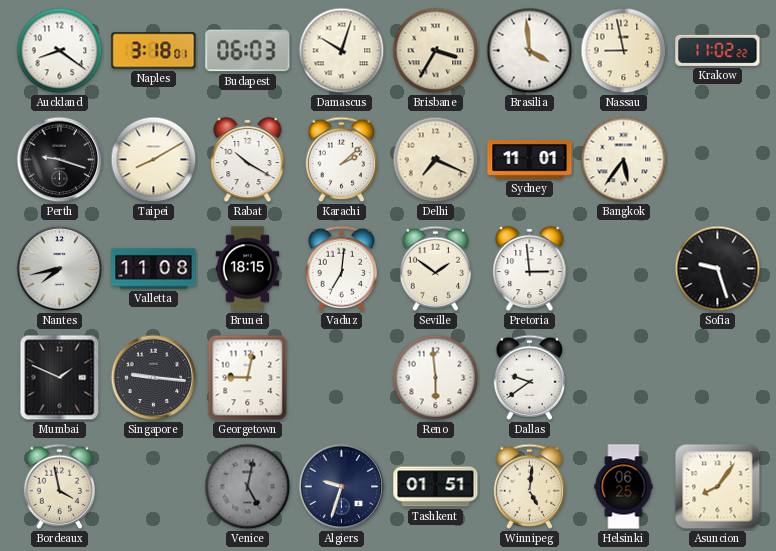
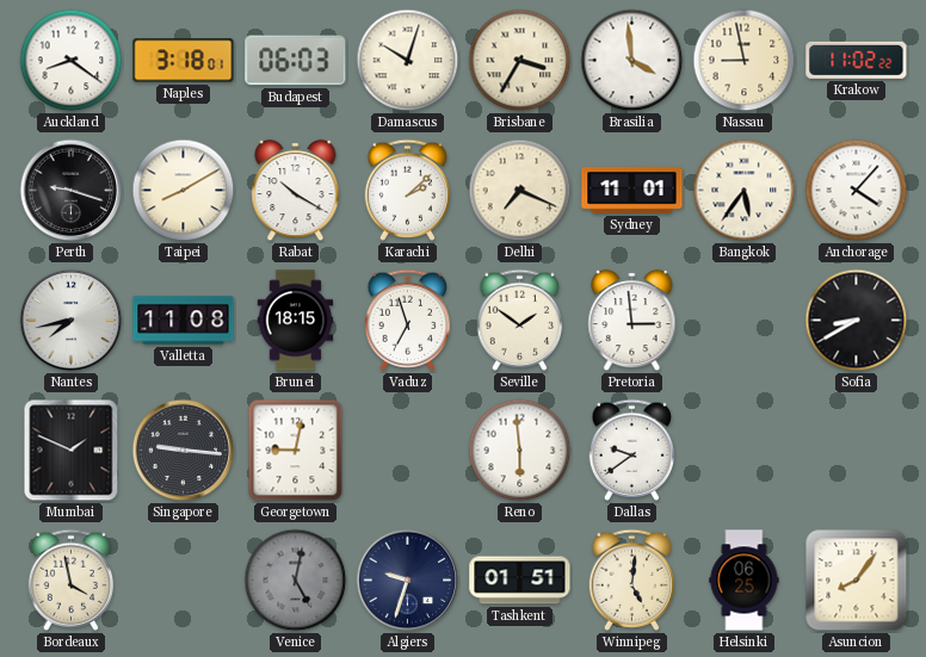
Anchorage: none -> 4:07 (857, 191)
Vaduz: 7:01 -> 6:57 (408, 320)
Sofia: 9:27 -> 8:40 (857, 321)
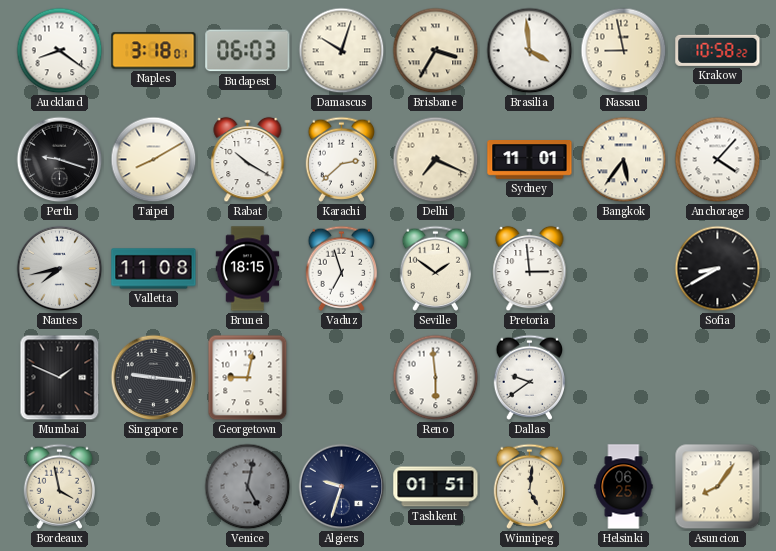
Krakow: 11:02 -> 10:58 (718, 50)
Karachi: 2:08 -> 2:38 (342, 159)
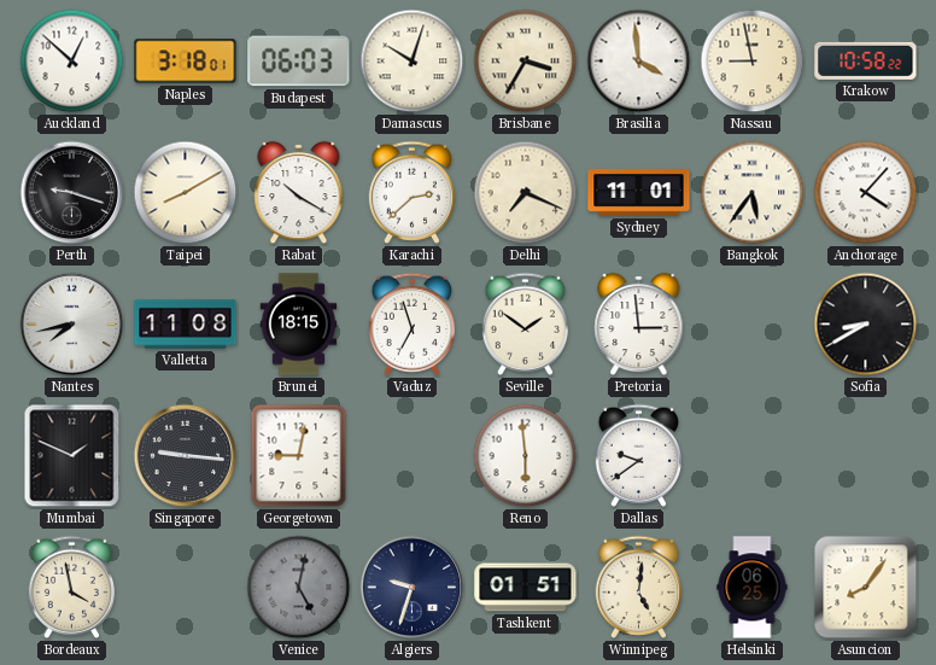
Auckland: 8:21 -> 12:52 (72, 62)
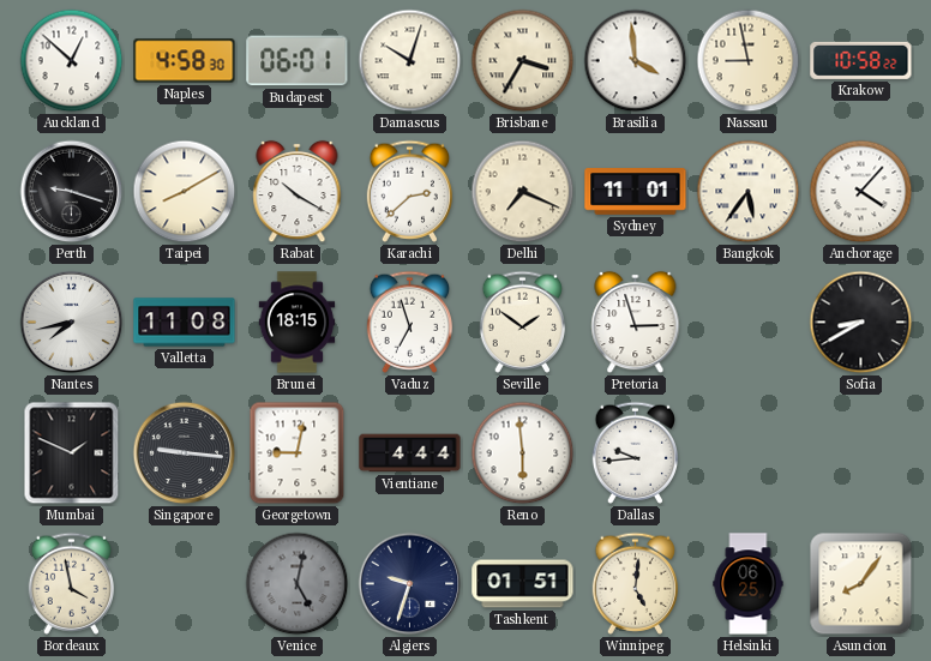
Naples: 3:18 -> 4:58 (185, 61)
Budapest: 06:03 -> 06:01 (298, 61)
Pretoria: 2:59 -> 2:57 (636, 323)
Vientiane: none -> 4:44 (410, 453)
Dallas: 9:39 -> 9:44 (636, 452)
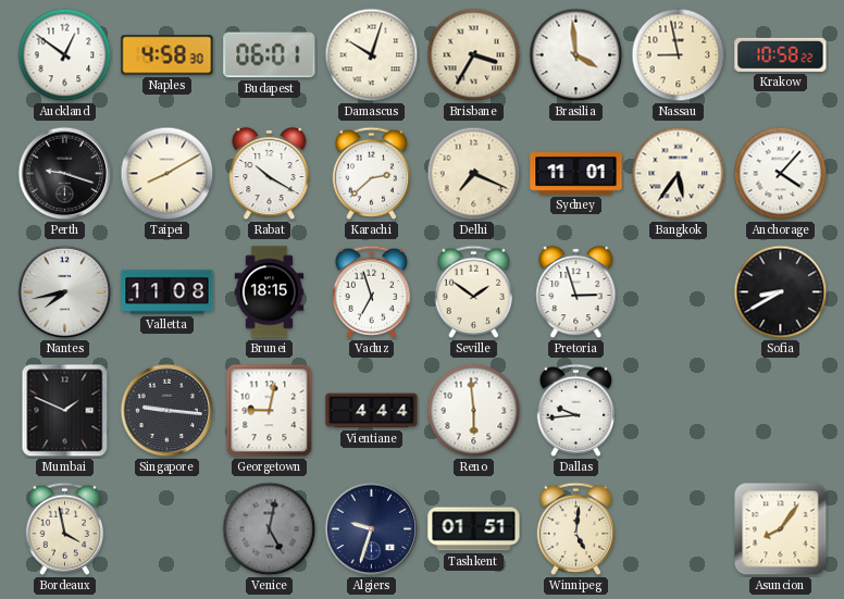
Auckland: 12:52 -> 12:51 (65, 55)
Helsinki: 06:25 -> none (749, 584)
